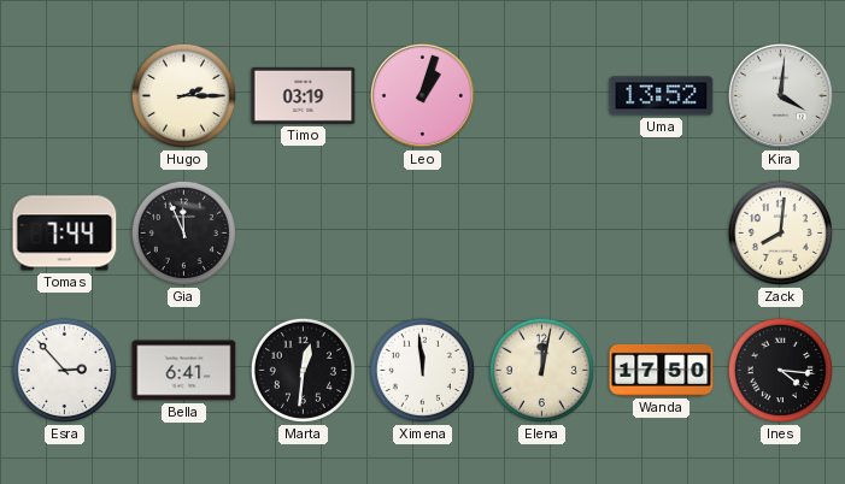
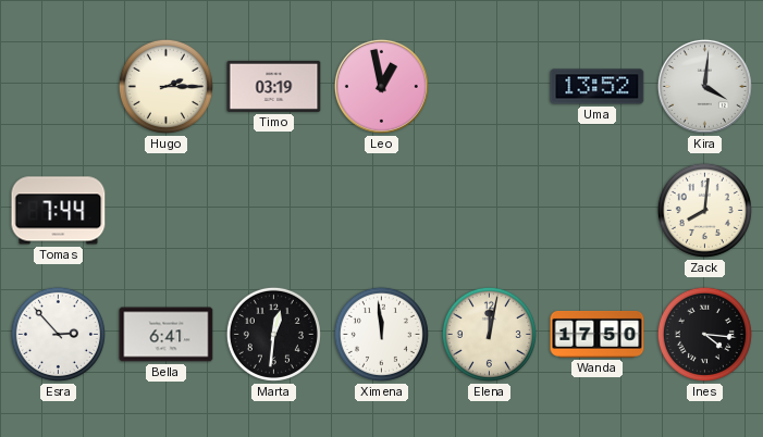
Leo: 1:03 -> 12:58 (381, 86)
Gia: 11:56 -> none (183, 232)
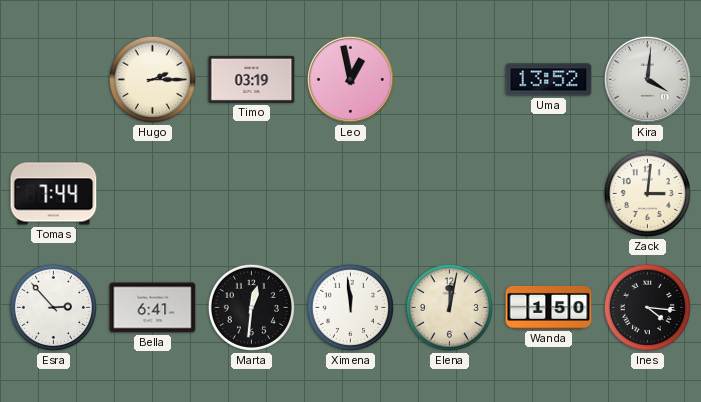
Zack: 8:01 -> 3:01 (647, 193)
Wanda: 17:50 -> 1:50 (549, 307)
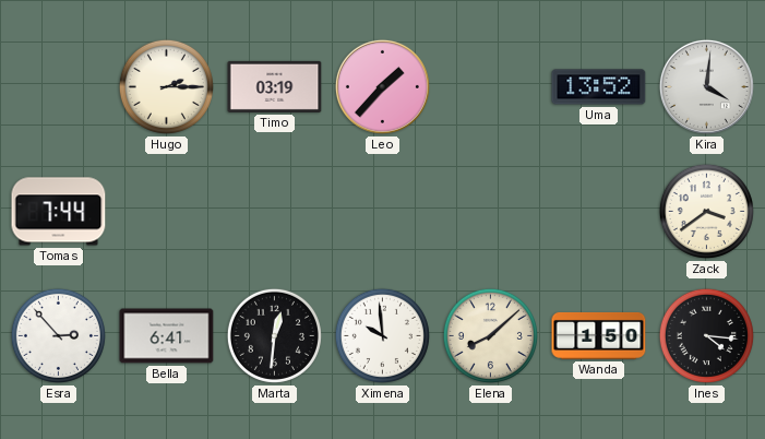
Leo: 12:58 -> 1:37 (382, 86)
Zack: 3:01 -> 3:39 (706, 211)
Ximena: 11:59 -> 9:59 (382, 335)
Elena: 12:02 -> 8:08 (490, 335)
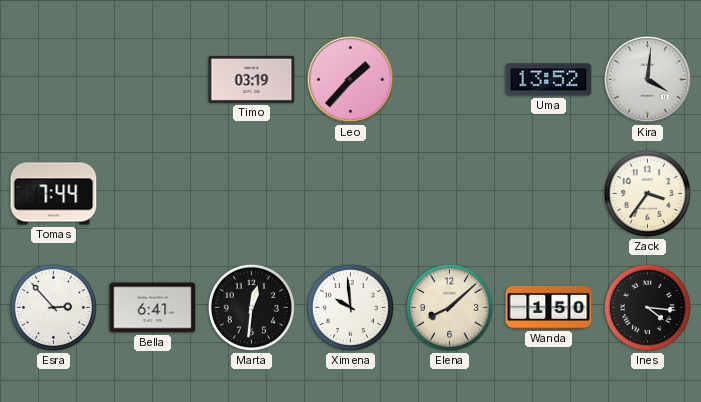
Hugo: 2:15 -> none (166, 86)
Zack: 3:39 -> 3:36 (647, 193)
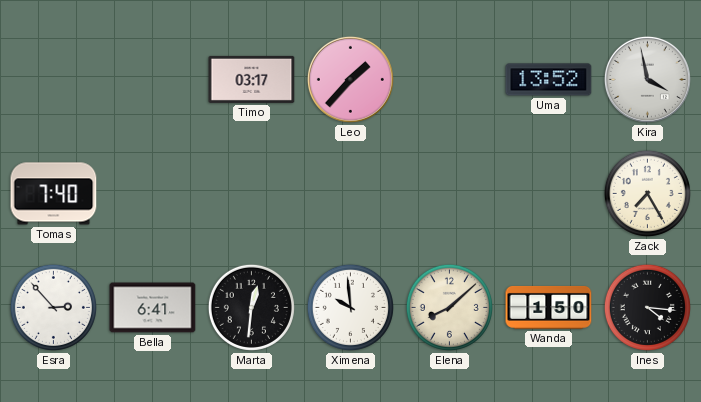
Timo: 03:19 -> 03:17 (252, 79)
Kira: 4:01 -> 3:58 (647, 79)
Tomas: 7:44 -> 7:40 (54, 194)
Zack: 3:36 -> 7:25 (647, 193)
